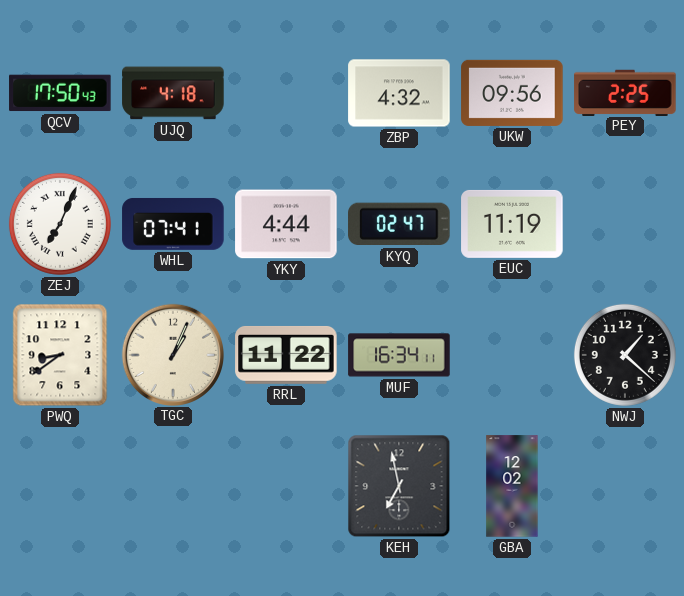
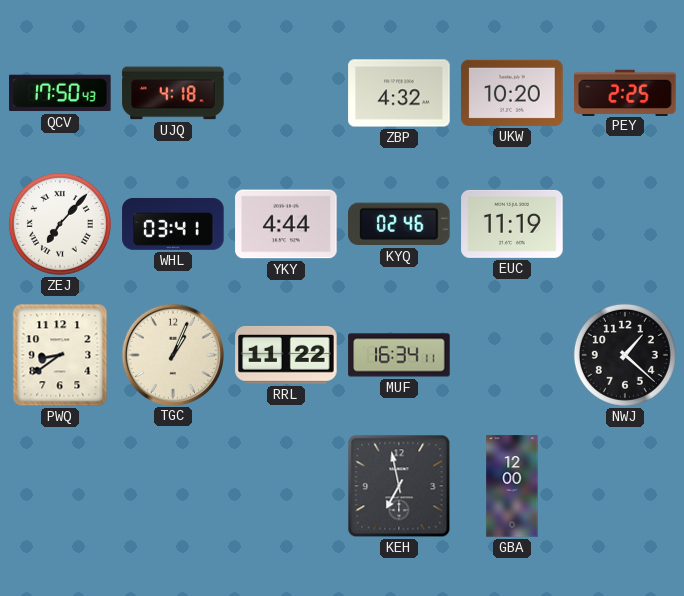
UKW: 09:56 -> 10:20 (512, 93)
ZEJ: 7:04 -> 7:07 (60, 224)
WHL: 07:41 -> 03:41 (173, 224)
KYQ: 02:47 -> 02:46 (399, 224)
GBA: 12:02 -> 12:00 (512, 486)
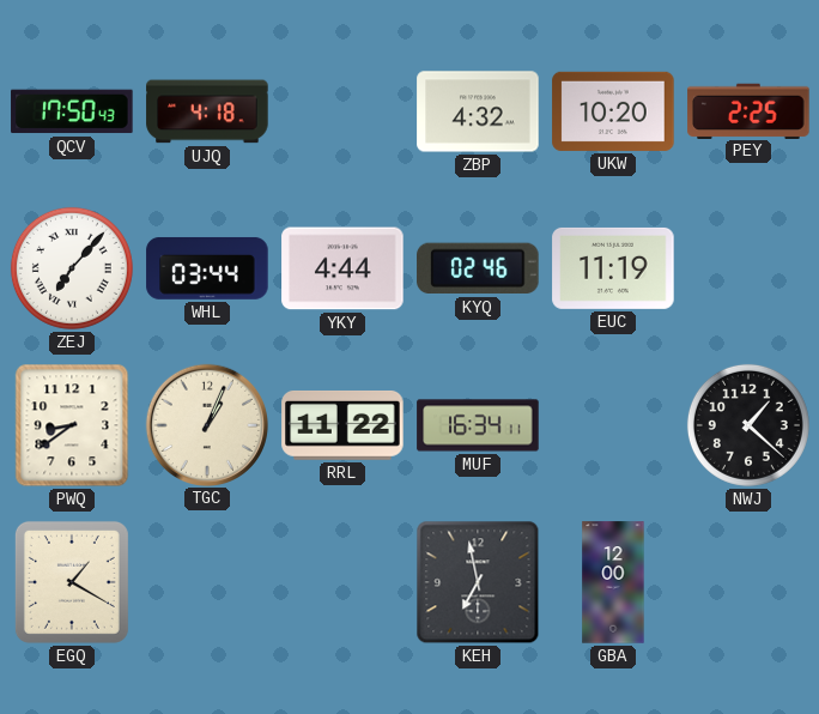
WHL: 03:41 -> 03:44 (207, 268)
EGQ: none -> 1:20 (72, 582)
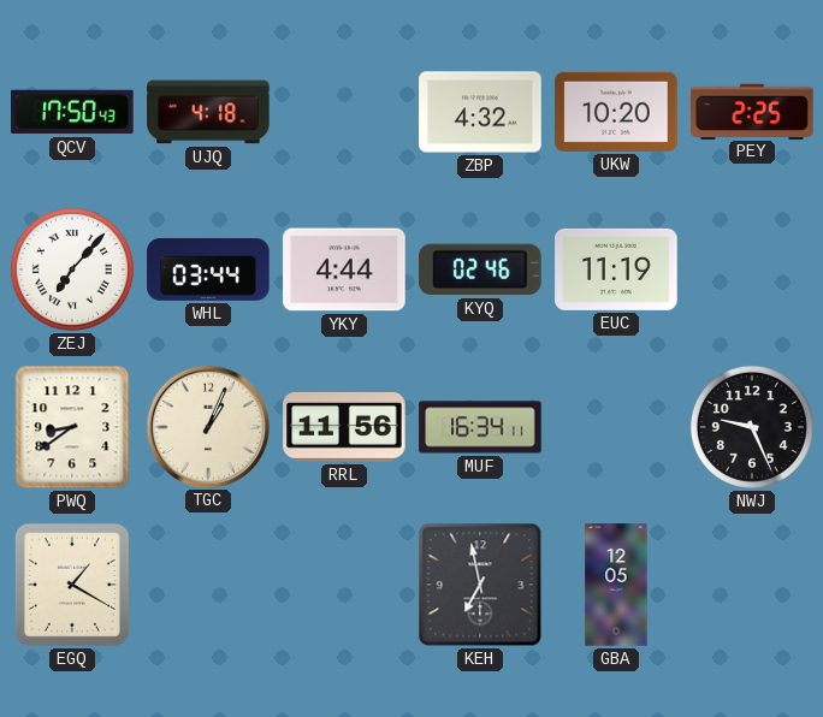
RRL: 11:22 -> 11:56 (344, 427)
NWJ: 1:22 -> 9:26 (752, 427)
GBA: 12:00 -> 12:05 (616, 585)
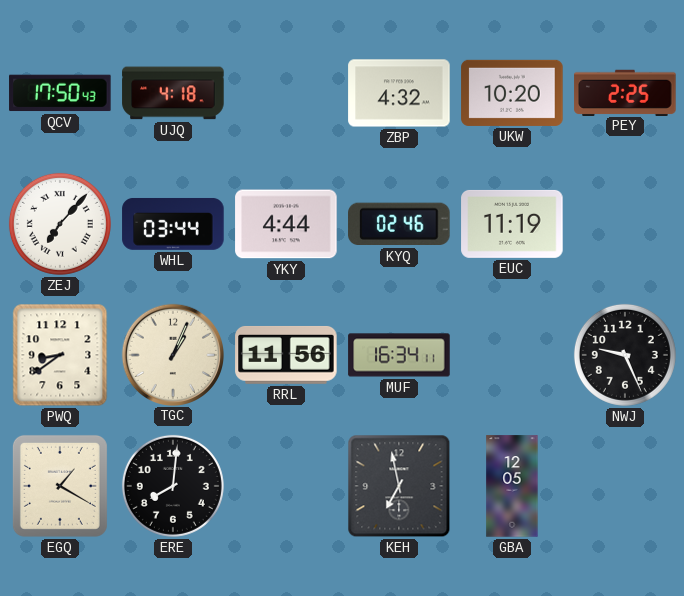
ERE: none -> 8:01 (173, 486)
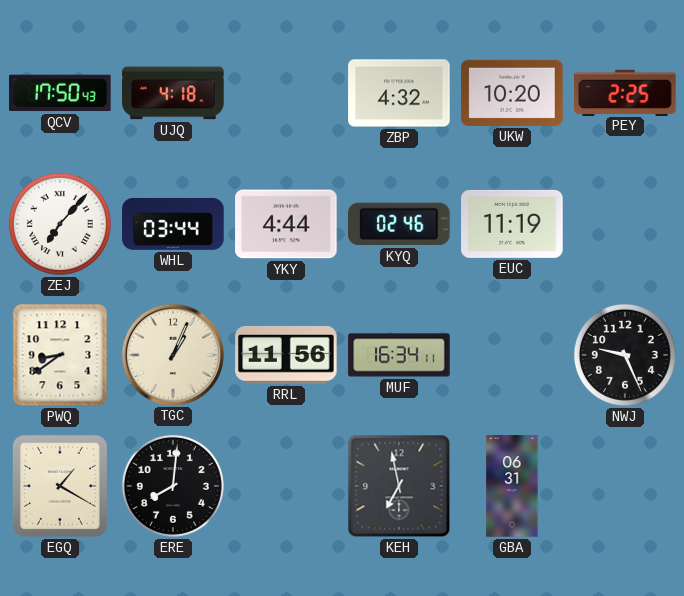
GBA: 12:05 -> 06:31 (512, 486)
